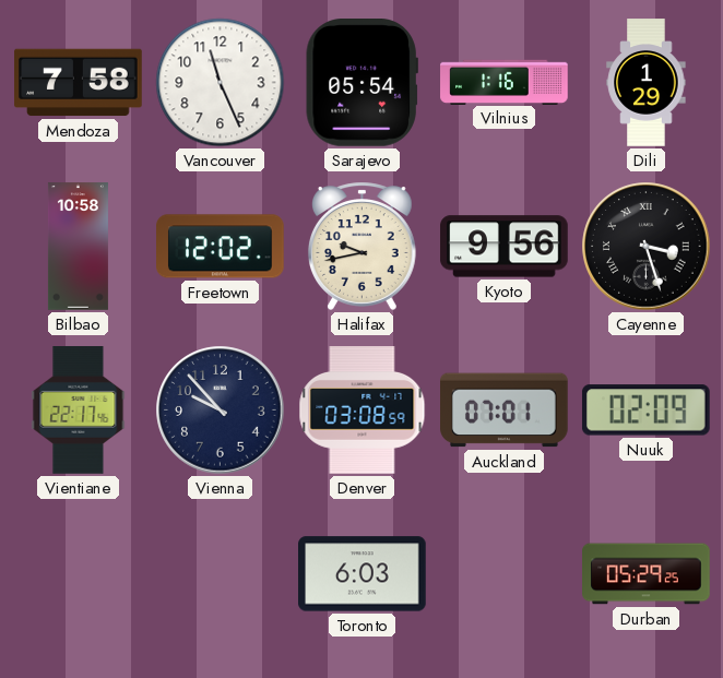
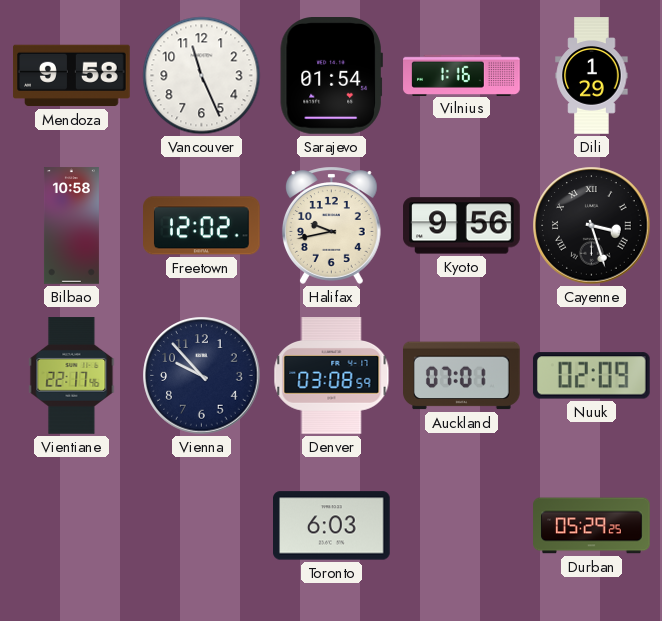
Mendoza: 7:58 -> 9:58 (72, 76)
Sarajevo: 05:54 -> 01:54 (331, 76)
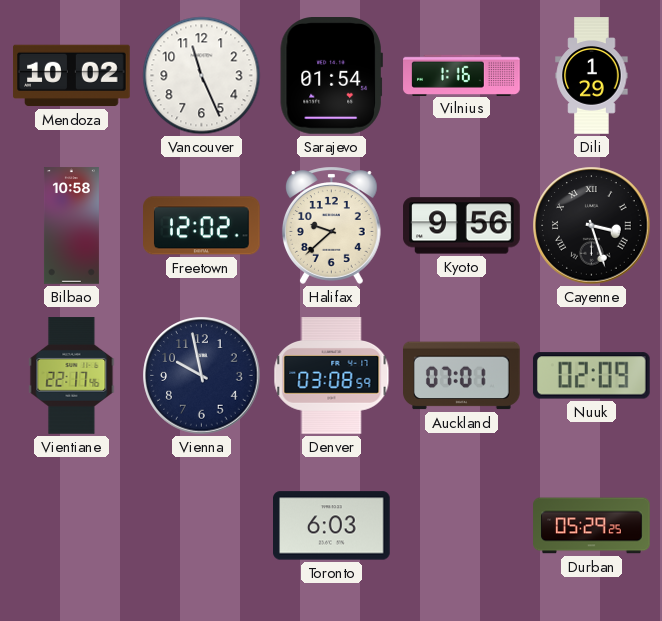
Mendoza: 9:58 -> 10:02 (72, 76)
Halifax: 9:43 -> 9:38 (331, 225)
Vienna: 9:53 -> 9:58 (202, 376)
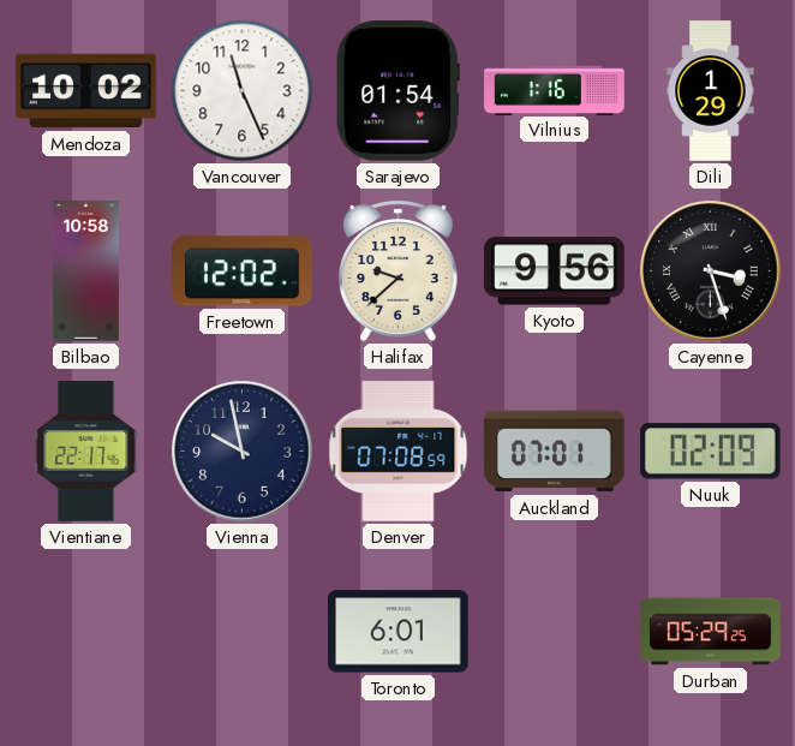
Denver: 03:08 -> 07:08 (399, 452)
Toronto: 6:03 -> 6:01 (399, 632)
